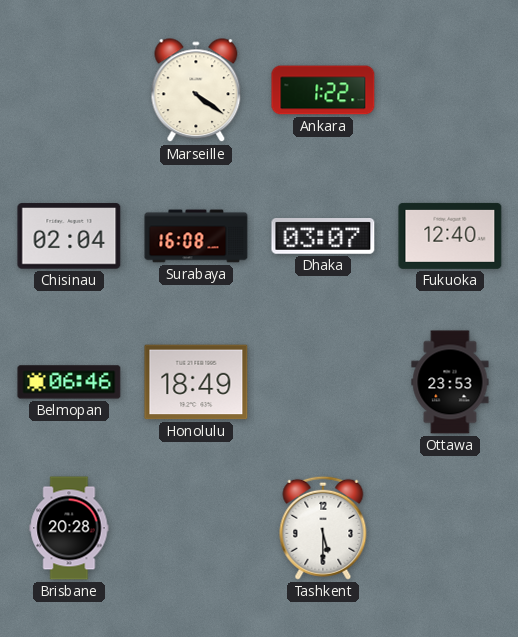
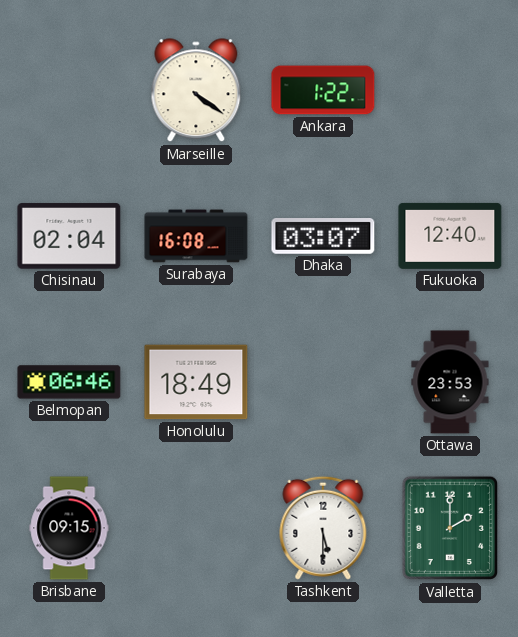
Brisbane: 20:28 -> 09:15 (69, 528)
Valletta: none -> 2:00 (449, 528)
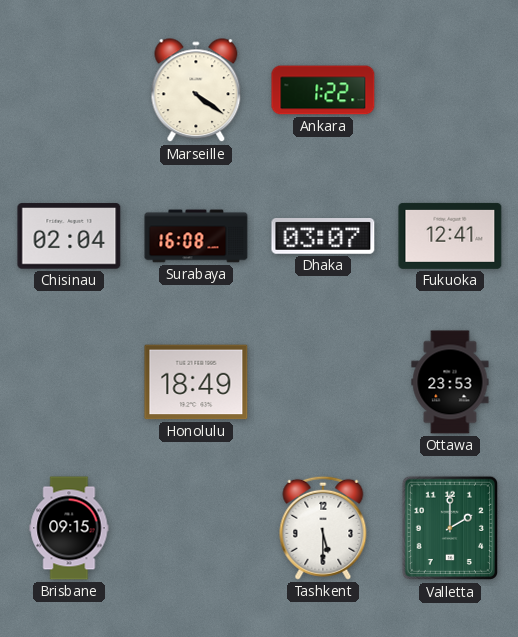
Fukuoka: 12:40 -> 12:41 (450, 236)
Belmopan: 06:46 -> none (69, 382)
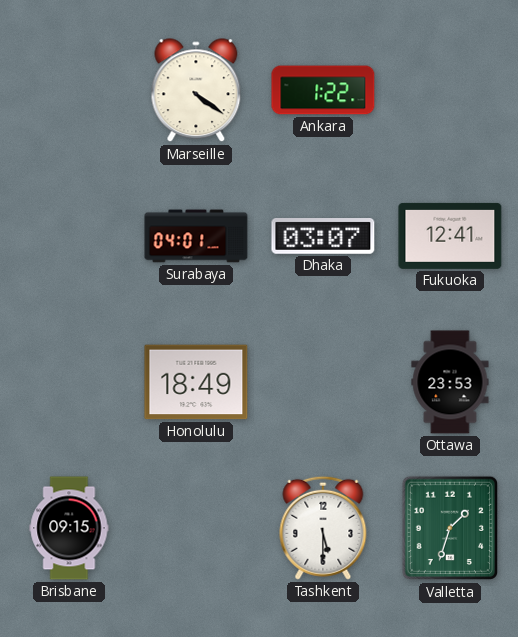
Chisinau: 02:04 -> none (69, 236)
Surabaya: 16:08 -> 04:01 (196, 236)
Valletta: 2:00 -> 1:33 (449, 528)
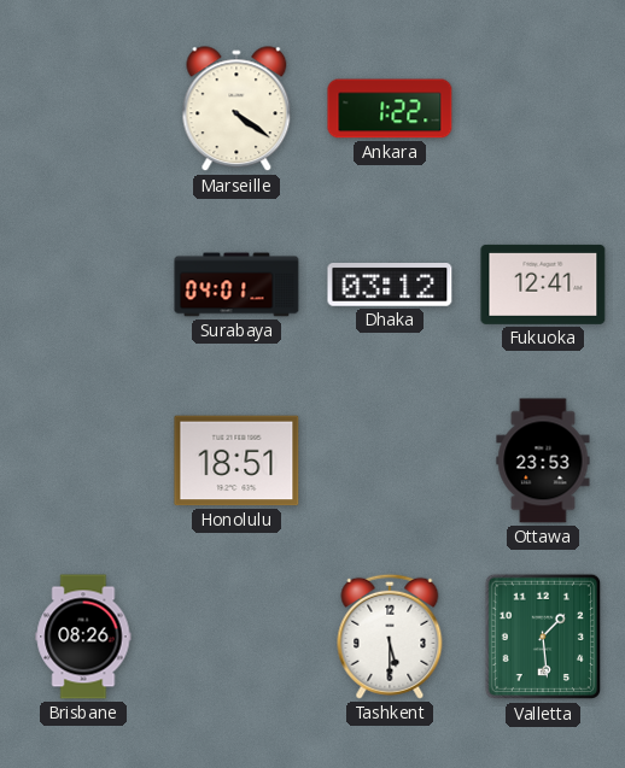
Dhaka: 03:07 -> 03:12 (390, 285)
Honolulu: 18:49 -> 18:51 (236, 461)
Brisbane: 09:15 -> 08:26 (83, 637)
Valletta: 1:33 -> 1:29 (542, 637)
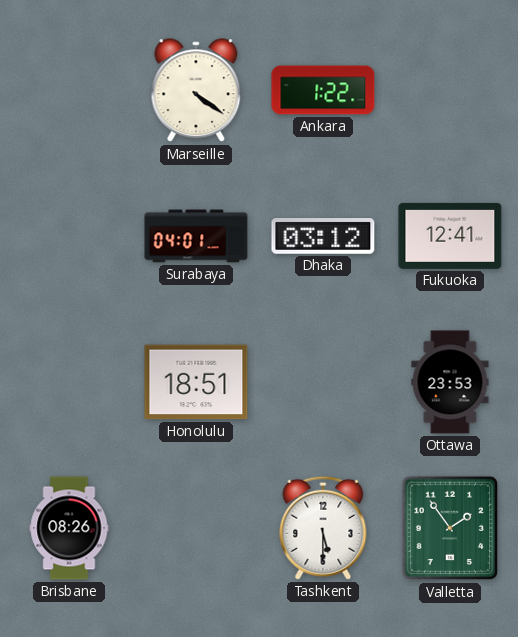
Valletta: 1:29 -> 1:54 (449, 528)
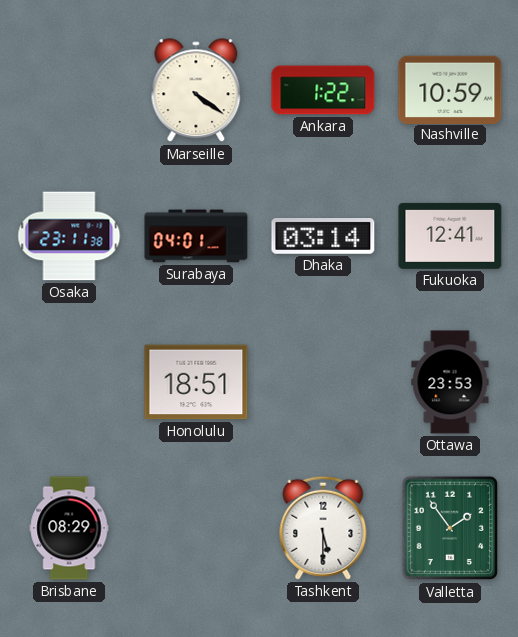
Nashville: none -> 10:59 (450, 89)
Osaka: none -> 23:11 (69, 236)
Dhaka: 03:12 -> 03:14 (323, 236)
Brisbane: 08:26 -> 08:29 (69, 528)
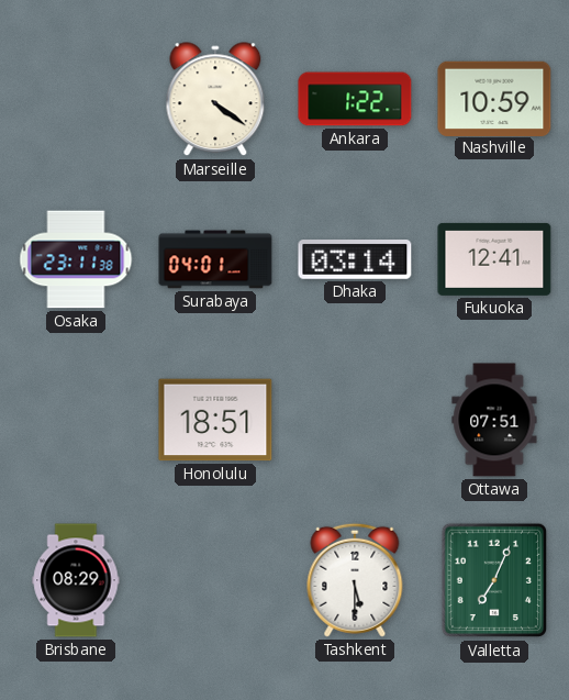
Ottawa: 23:53 -> 07:51 (494, 420)
Valletta: 1:54 -> 7:04 (493, 580)
